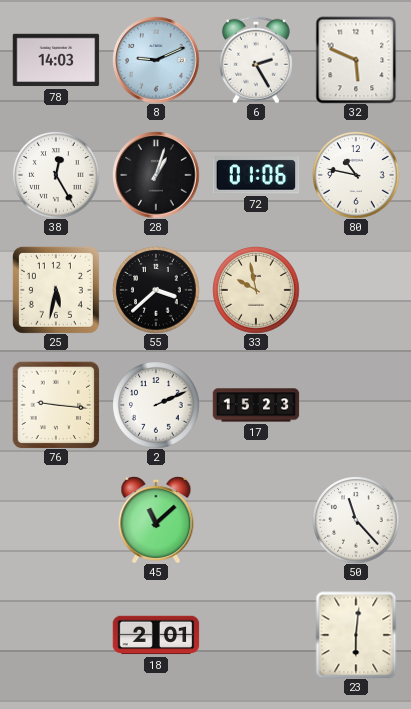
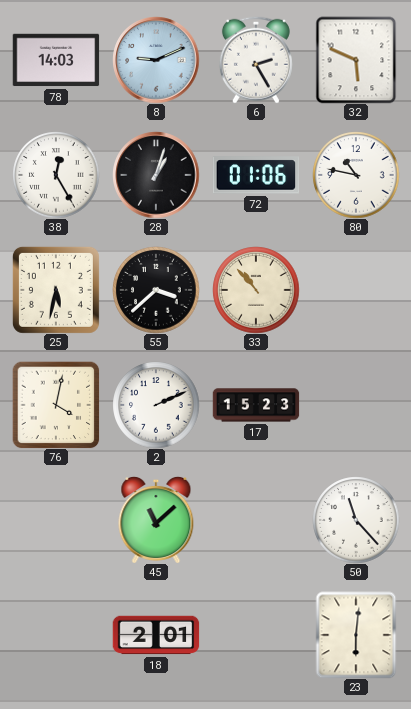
33: 9:58 -> 10:53 (256, 290)
76: 9:16 -> 4:02 (56, 405)
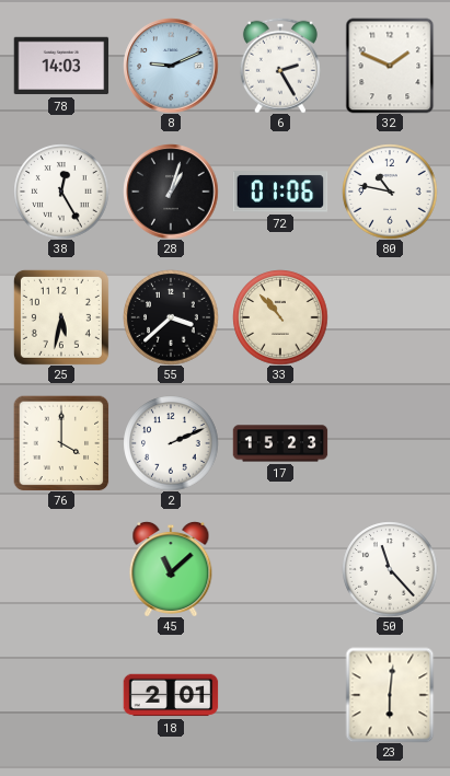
32: 5:49 -> 1:49 (390, 66)
76: 4:02 -> 4:00 (61, 443)
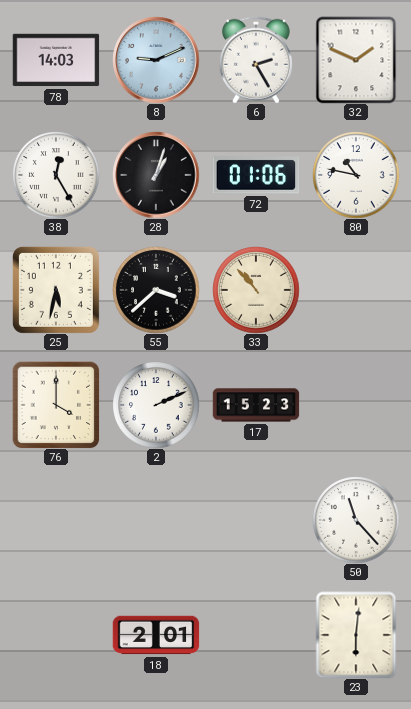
45: 11:08 -> none (171, 569)
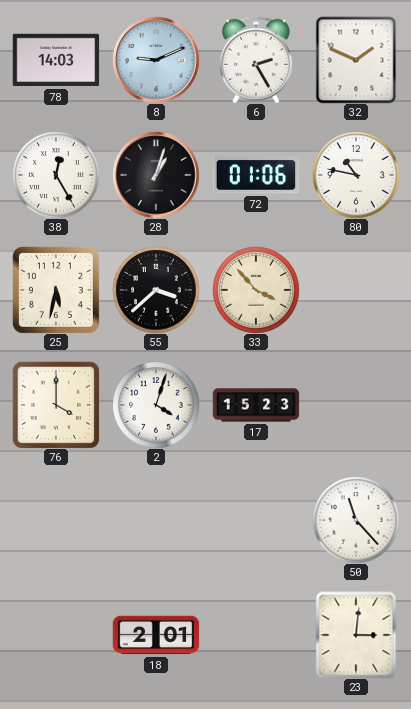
33: 10:53 -> 3:53 (256, 290)
2: 2:11 -> 4:03 (156, 405)
23: 6:01 -> 3:01 (356, 635)
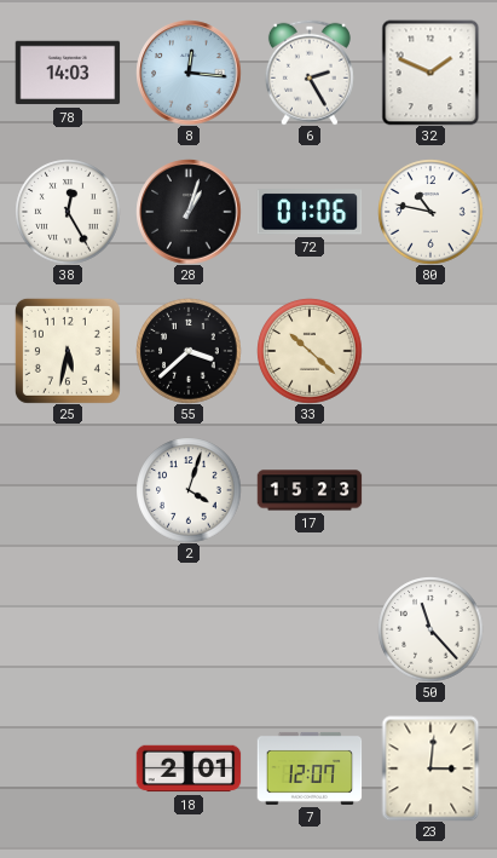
8: 9:11 -> 12:16 (189, 73)
33: 3:53 -> 10:22 (310, 351)
76: 4:00 -> none (56, 405)
7: none -> 12:07 (310, 768)
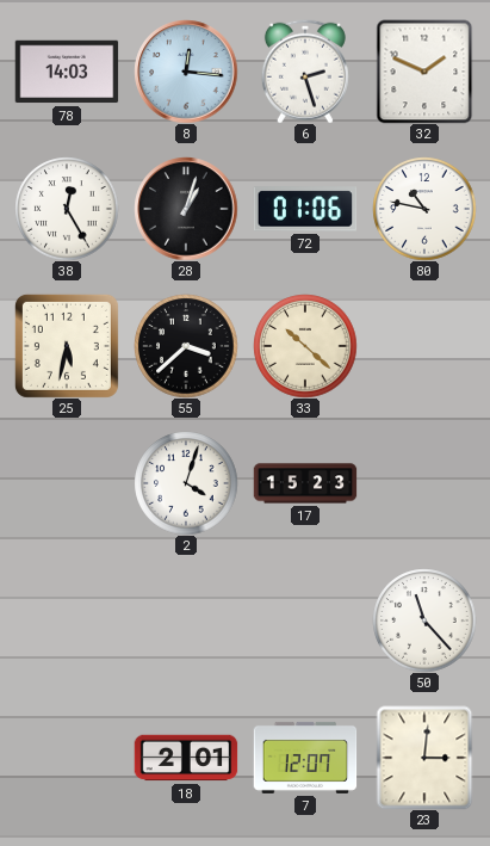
6: 2:25 -> 2:27 (305, 72)
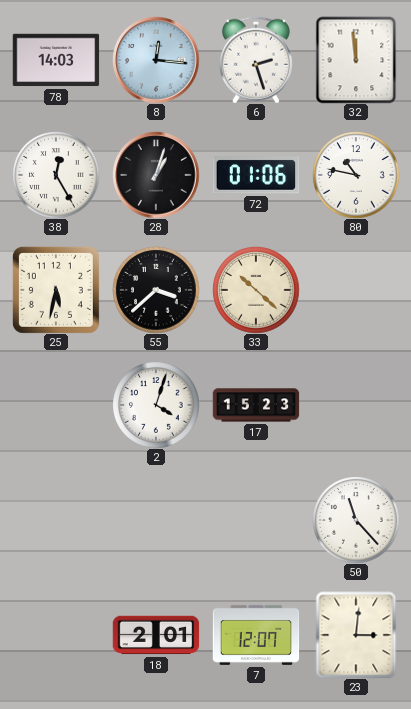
32: 1:49 -> 11:59 (356, 60)
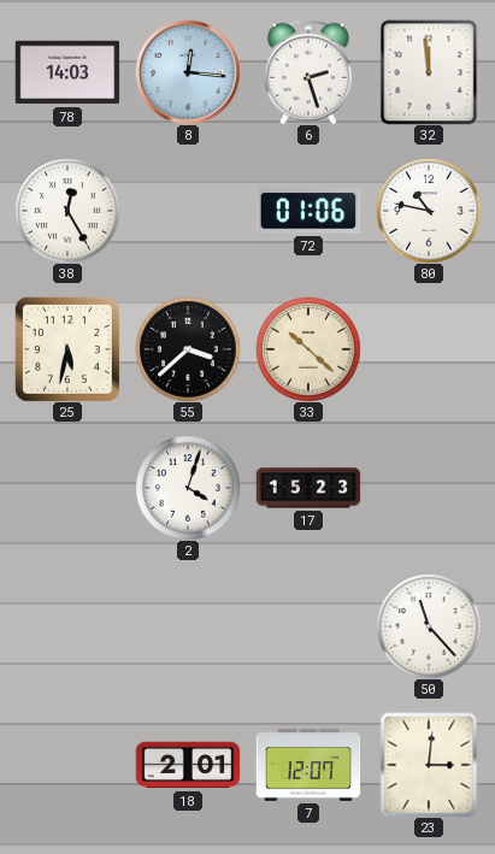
28: 1:03 -> none (156, 175)
